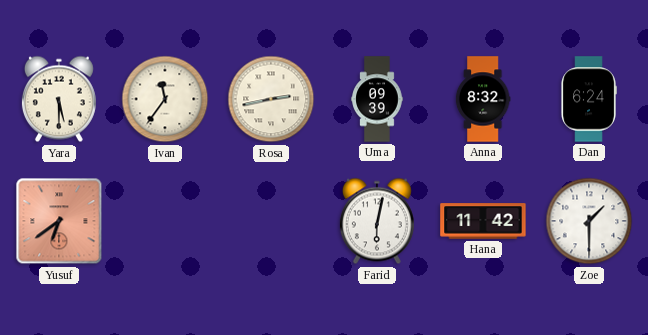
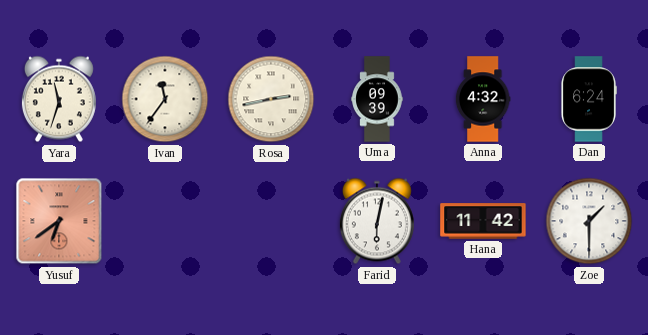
Yara: 5:30 -> 11:33 (59, 99)
Anna: 8:32 -> 4:32 (483, 99)
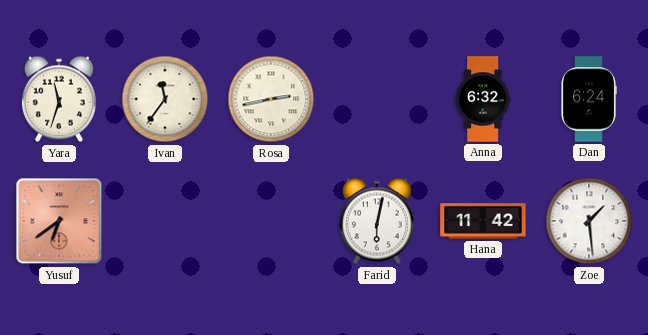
Uma: 09:39 -> none (377, 99)
Anna: 4:32 -> 6:32 (483, 99)
Zoe: 1:30 -> 1:29 (589, 221)
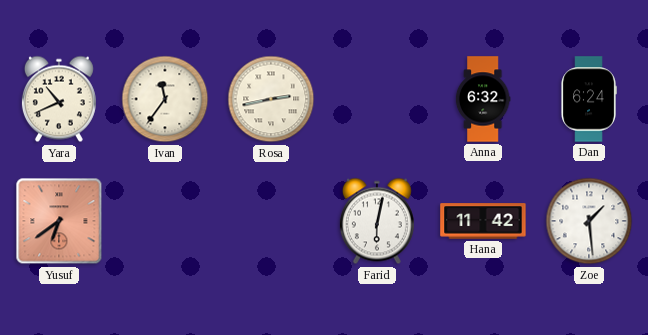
Yara: 11:33 -> 10:41 (59, 99)
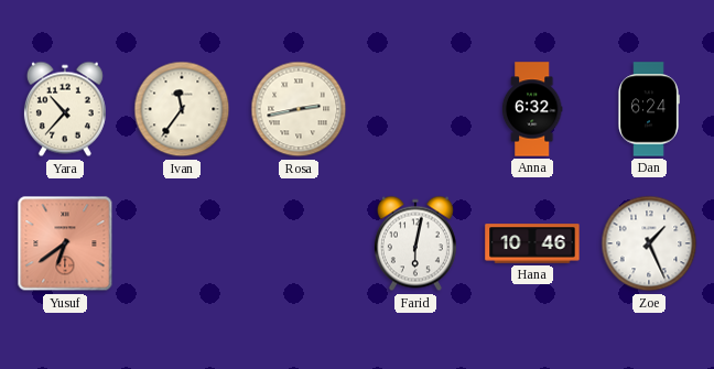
Yara: 10:41 -> 10:37 (65, 109)
Hana: 11:42 -> 10:46 (532, 243)
Zoe: 1:29 -> 1:26 (649, 243)
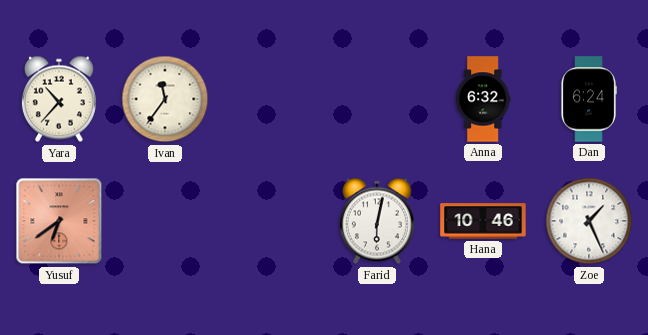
Rosa: 2:43 -> none (299, 109)
